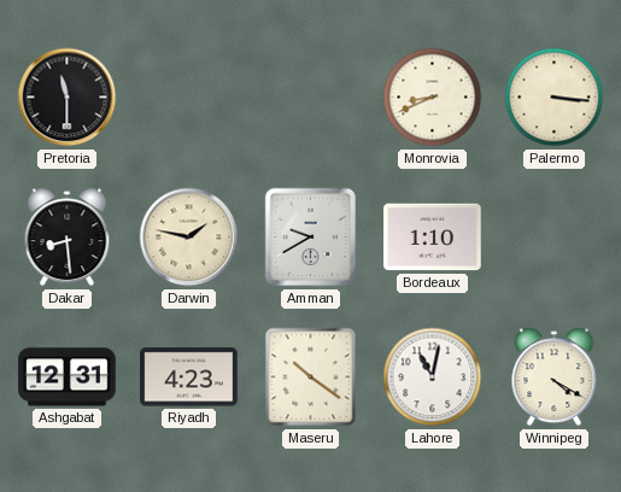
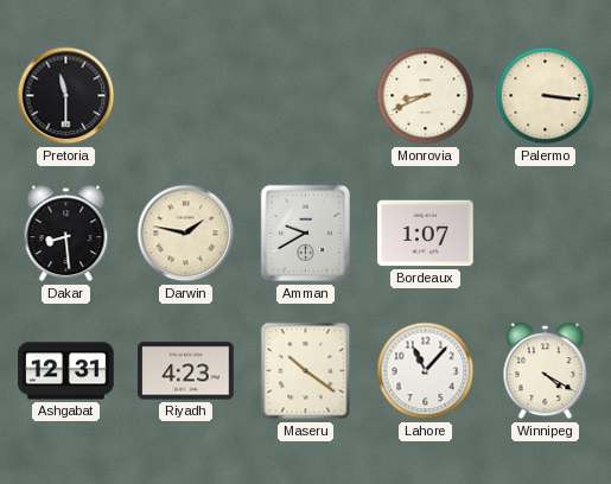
Bordeaux: 1:10 -> 1:07 (426, 234)
Lahore: 11:02 -> 11:07 (426, 371)
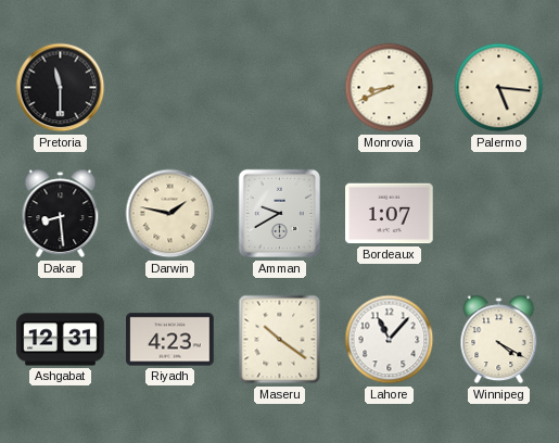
Palermo: 3:16 -> 5:16 (499, 88)
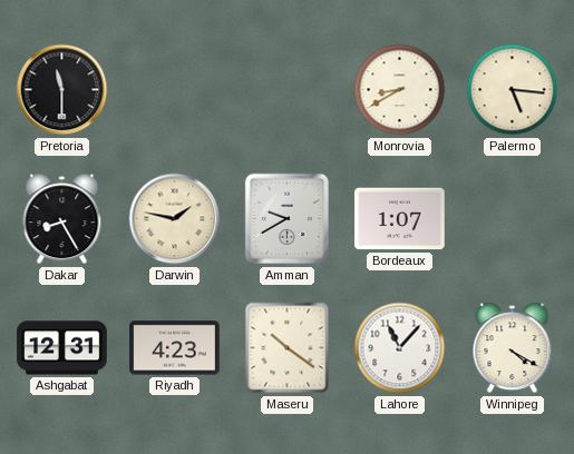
Monrovia: 8:41 -> 8:40 (400, 90)
Dakar: 8:29 -> 8:25 (62, 219)
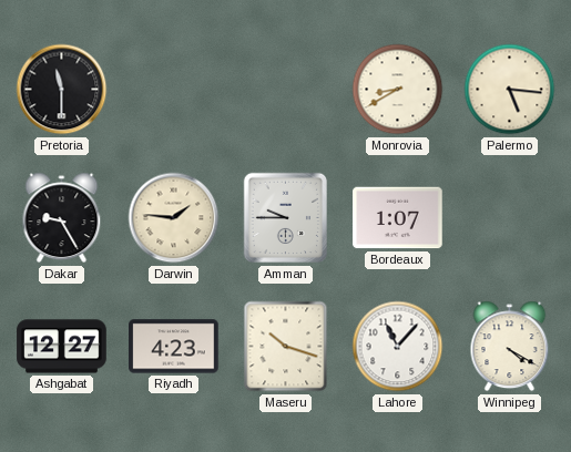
Dakar: 8:25 -> 9:25 (62, 218)
Darwin: 1:47 -> 1:46 (174, 218)
Amman: 9:40 -> 9:45 (285, 218)
Ashgabat: 12:31 -> 12:27 (62, 347)
Maseru: 10:21 -> 10:18 (286, 347)
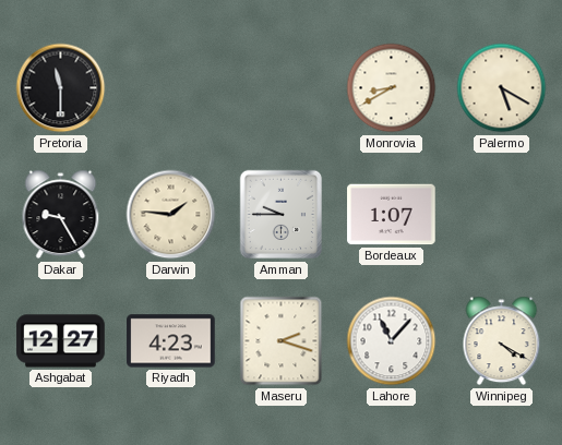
Palermo: 5:16 -> 5:20 (502, 88)
Maseru: 10:18 -> 2:18 (282, 341)
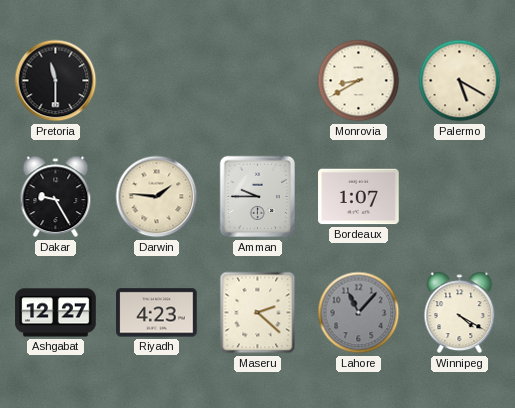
Maseru: 2:18 -> 2:22 (258, 313)
Lahore dial: white -> grey (359, 313)
